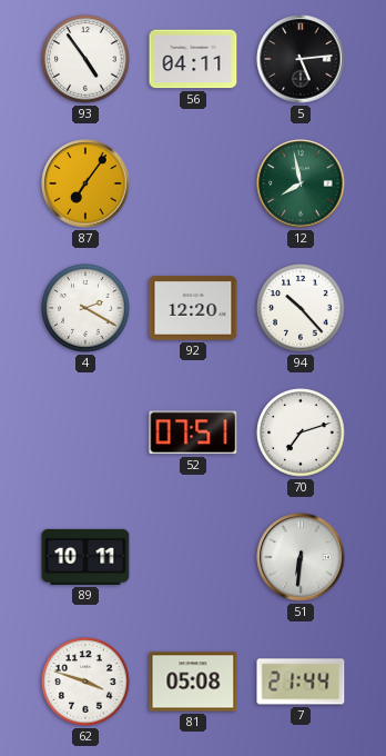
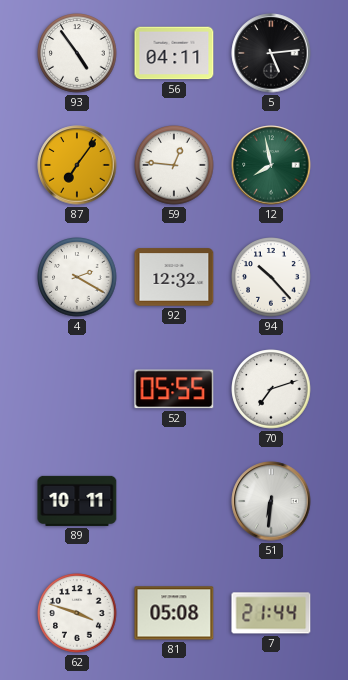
59: none -> 12:46 (174, 165)
92: 12:20 -> 12:32 (174, 277)
52: 07:51 -> 05:55 (174, 389)
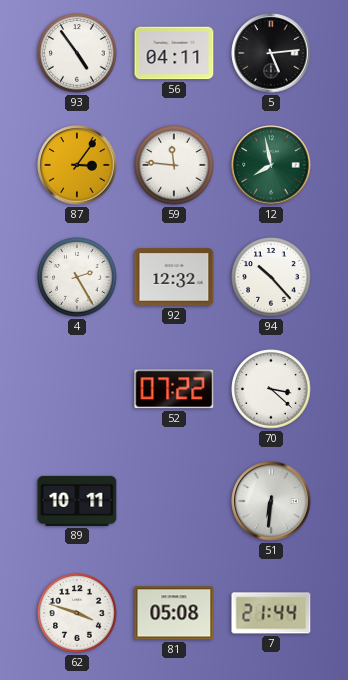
87: 7:06 -> 3:06 (77, 165)
59: 12:46 -> 11:46 (174, 165)
4: 2:20 -> 2:25 (77, 277)
52: 05:55 -> 07:22 (174, 389)
70: 7:12 -> 3:22 (271, 389)
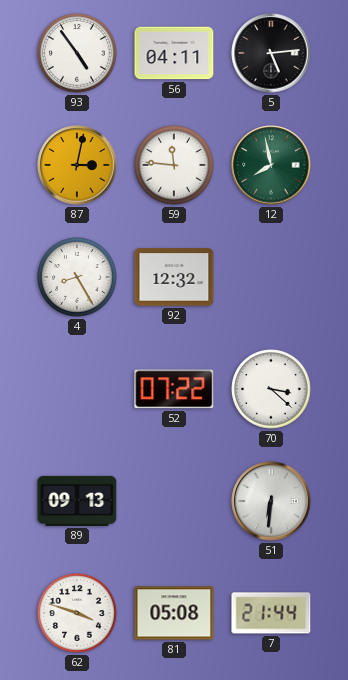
87: 3:06 -> 3:02 (77, 165)
4: 2:25 -> 8:25 (77, 277)
94: 10:23 -> none (271, 277)
89: 10:11 -> 09:13 (77, 501)
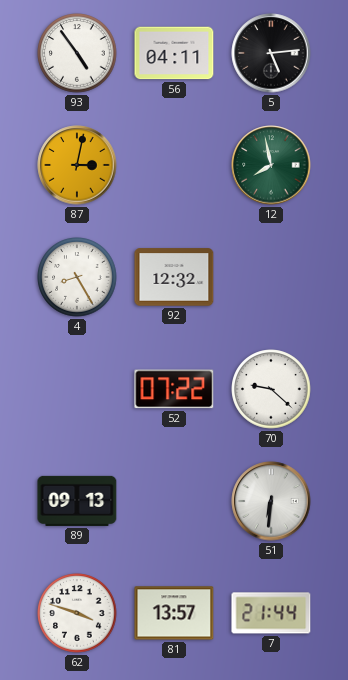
59: 11:46 -> none (174, 165)
70: 3:22 -> 9:22 (271, 389)
81: 05:08 -> 13:57 (174, 613)
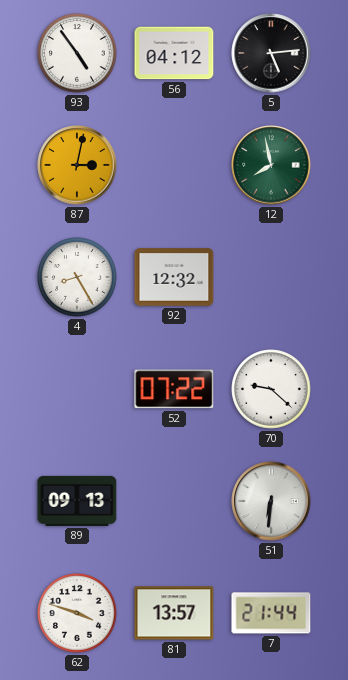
56: 04:11 -> 04:12 (174, 53)
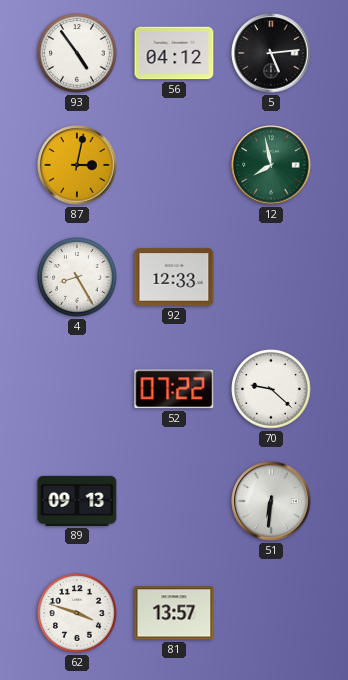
92: 12:32 -> 12:33 (174, 277)
7: 21:44 -> none (271, 613)
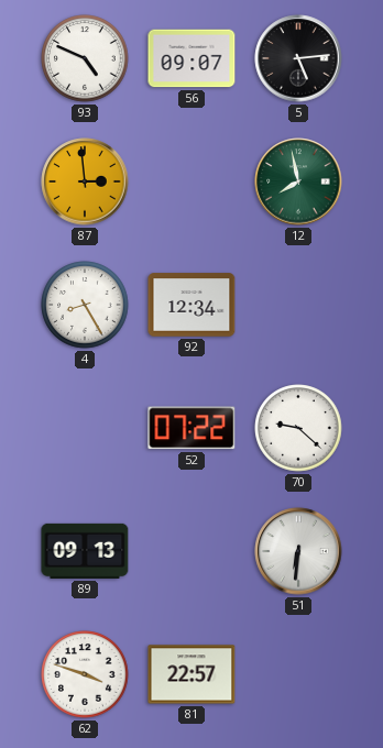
93: 4:54 -> 4:49 (85, 58)
56: 04:12 -> 09:07 (191, 58)
87: 3:02 -> 2:59 (85, 182)
92: 12:33 -> 12:34 (191, 305)
81: 13:57 -> 22:57 (191, 674)
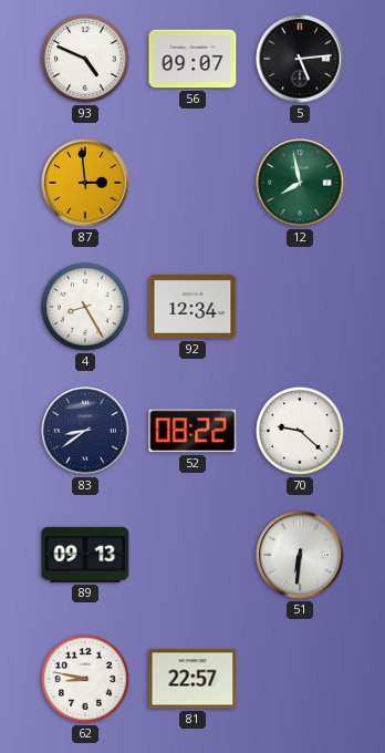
83: none -> 8:39 (85, 431)
52: 07:22 -> 08:22 (192, 431)
62: 3:48 -> 8:47 (85, 679)
